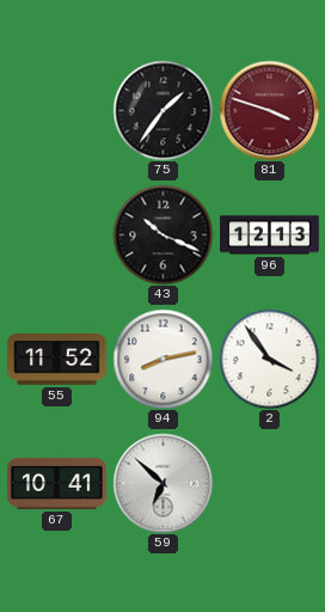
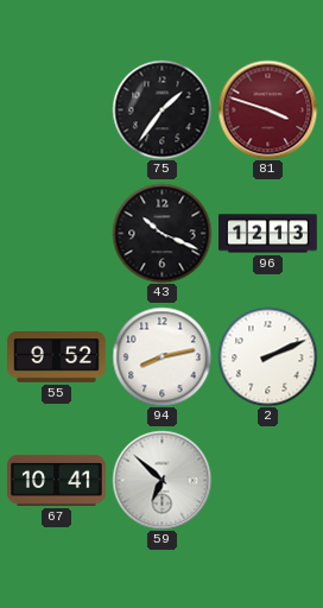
55: 11:52 -> 9:52 (57, 357)
2: 3:54 -> 2:11 (267, 356)
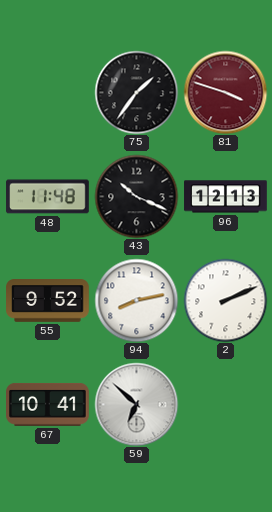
48: none -> 11:48 (48, 197)
